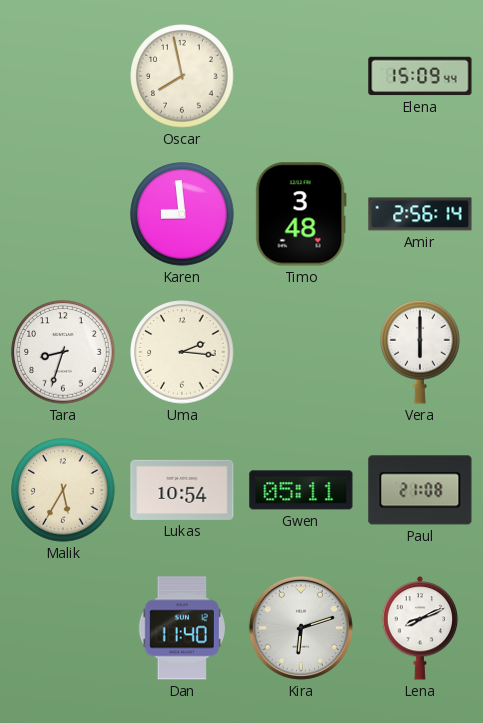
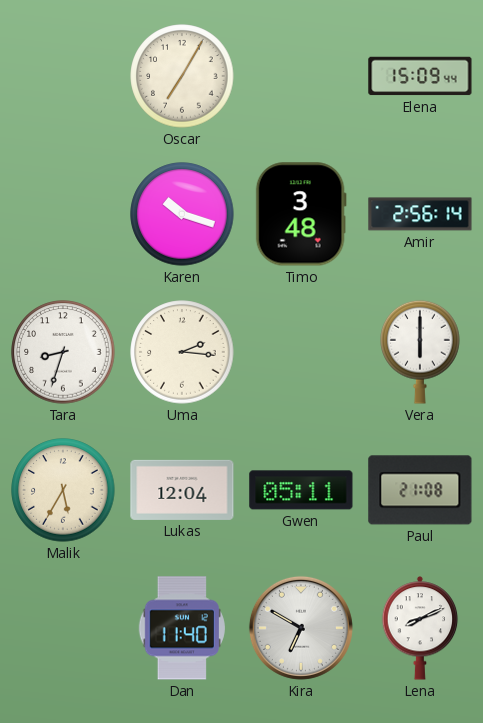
Oscar: 7:58 -> 7:05 (182, 76)
Karen: 8:59 -> 10:18 (182, 214)
Lukas: 10:54 -> 12:04 (182, 490)
Kira: 6:12 -> 6:50 (301, 628)
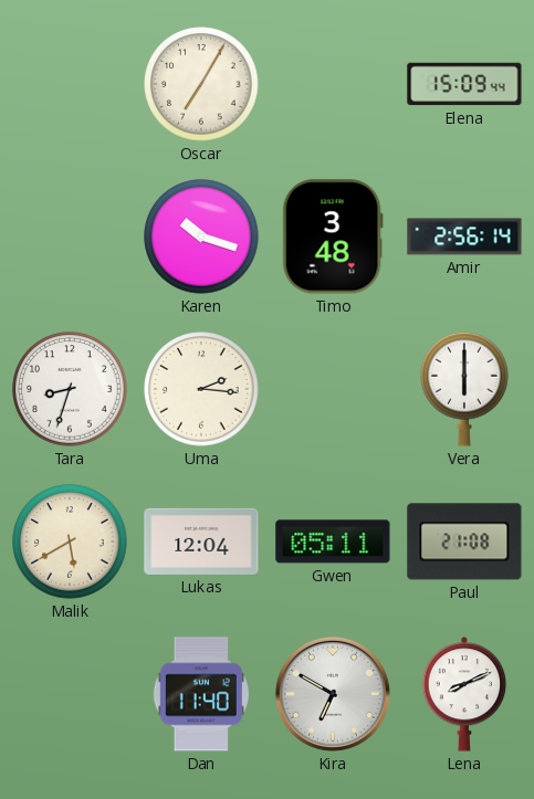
Malik: 5:35 -> 5:40 (70, 542)
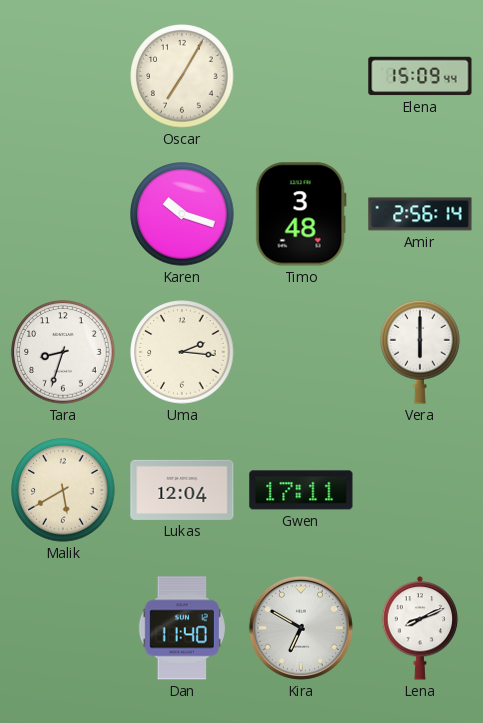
Gwen: 05:11 -> 17:11 (301, 490)
Paul: 21:08 -> none (464, 542)
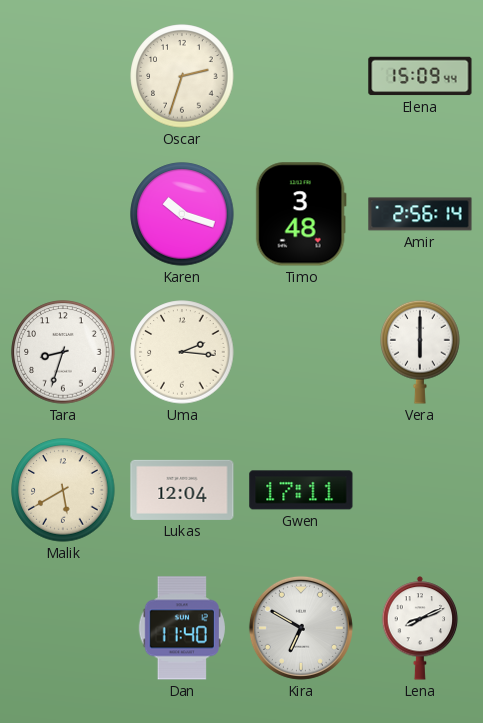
Oscar: 7:05 -> 2:33 (182, 76)
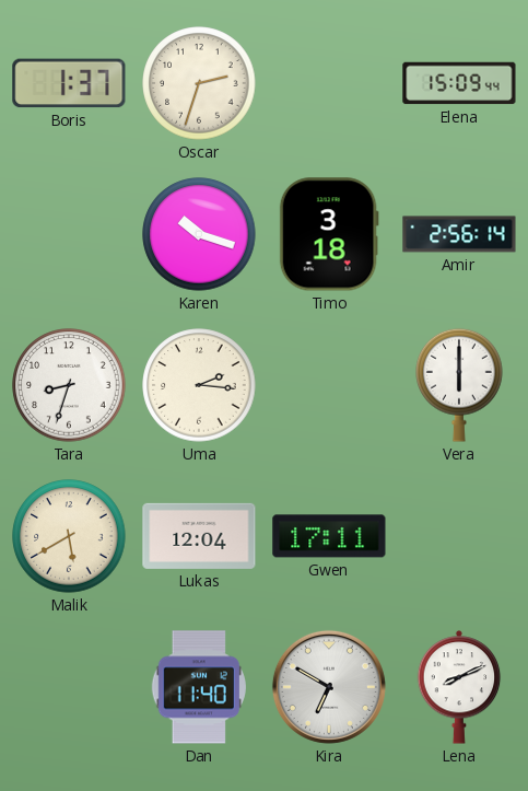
Boris: none -> 1:37 (69, 83)
Timo: 3:48 -> 3:18 (329, 234)
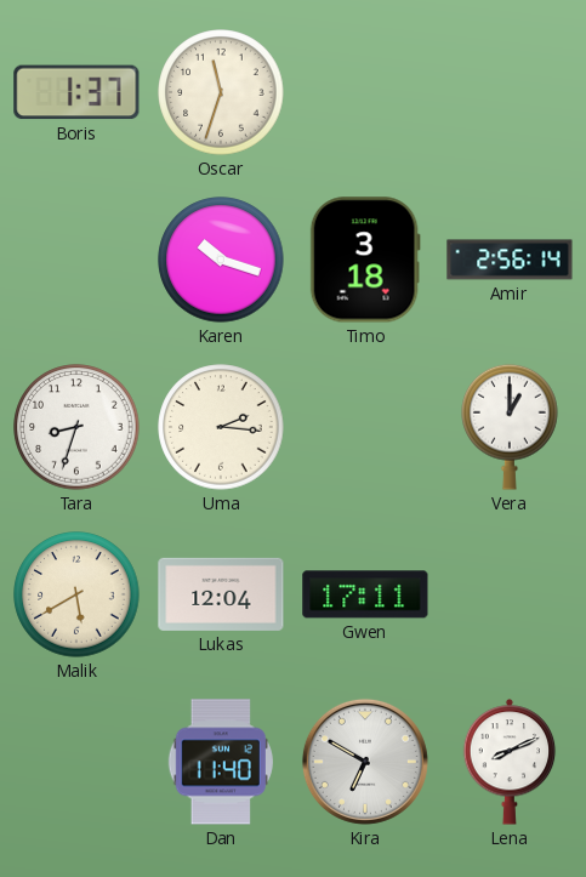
Oscar: 2:33 -> 11:33 (221, 92)
Elena: 15:09 -> none (459, 83)
Vera: 6:00 -> 1:00 (510, 427)
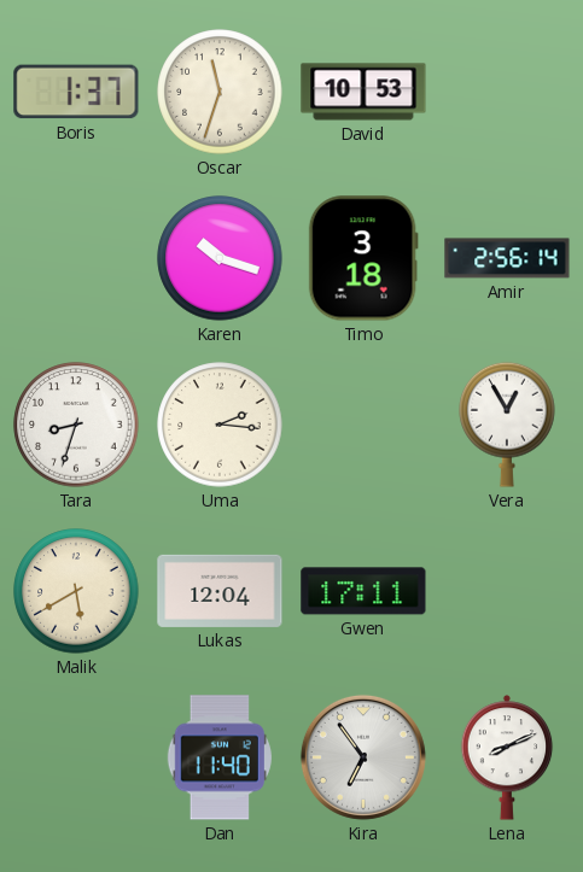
David: none -> 10:53 (363, 92)
Vera: 1:00 -> 12:55 (507, 425)
Kira: 6:50 -> 6:54 (363, 757)
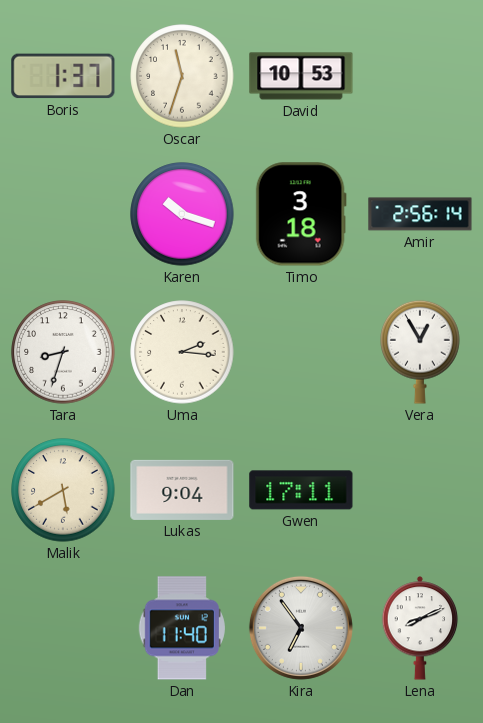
Lukas: 12:04 -> 9:04 (182, 490)
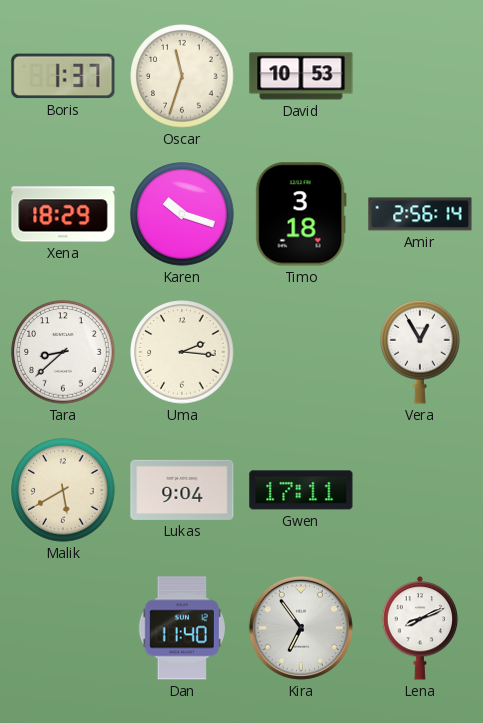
Xena: none -> 18:29 (63, 214)
Tara: 8:33 -> 8:38 (63, 352)
